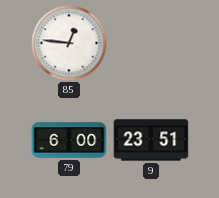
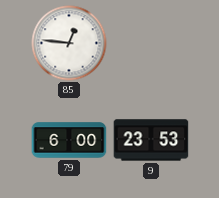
9: 23:51 -> 23:53 (151, 140)
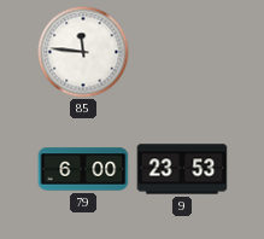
85: 12:46 -> 11:46 (83, 52)
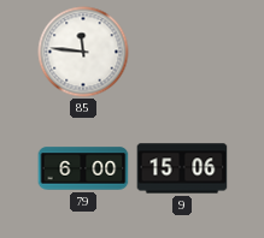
9: 23:53 -> 15:06 (182, 168)
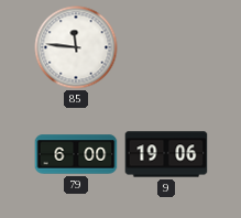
9: 15:06 -> 19:06 (166, 154)
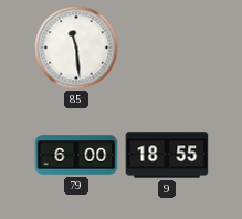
85: 11:46 -> 11:29 (76, 48)
9: 19:06 -> 18:55 (167, 155)
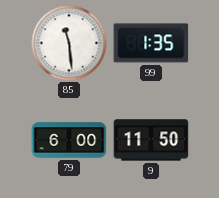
99: none -> 1:35 (151, 43)
9: 18:55 -> 11:50 (151, 140)
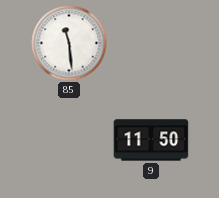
99: 1:35 -> none (151, 43)
79: 6:00 -> none (69, 140)
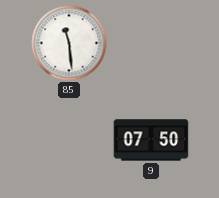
9: 11:50 -> 07:50 (151, 140)
